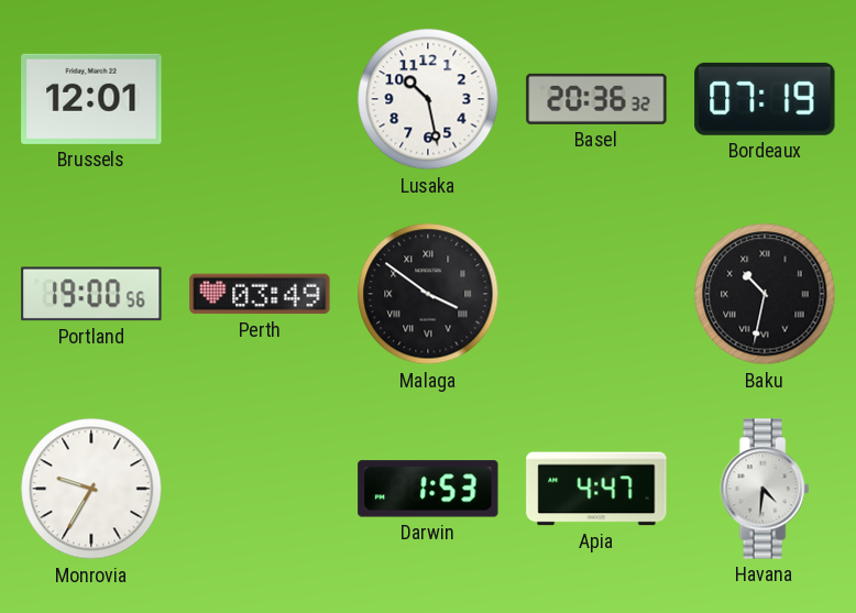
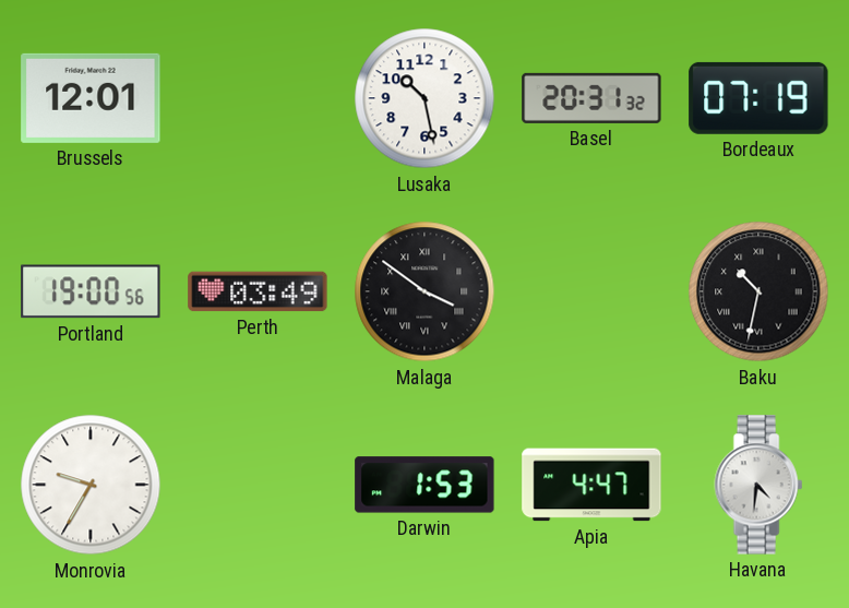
Basel: 20:36 -> 20:31 (591, 98)
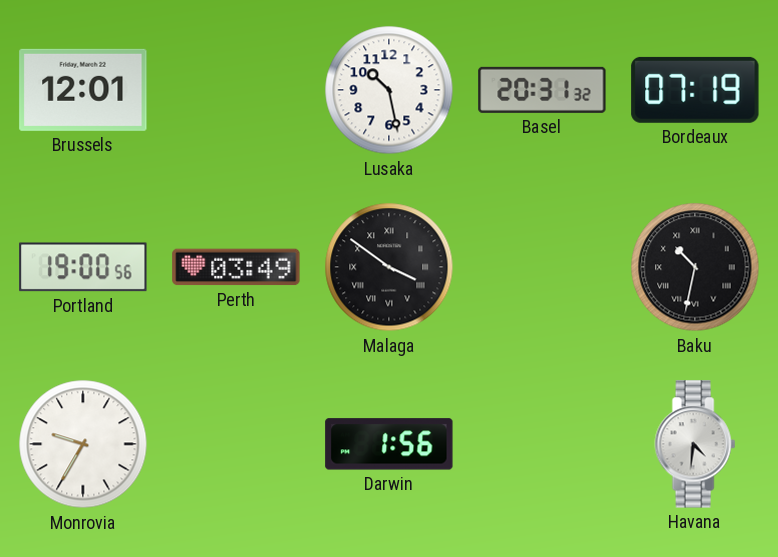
Darwin: 1:53 -> 1:56 (389, 444)
Apia: 4:47 -> none (591, 485)
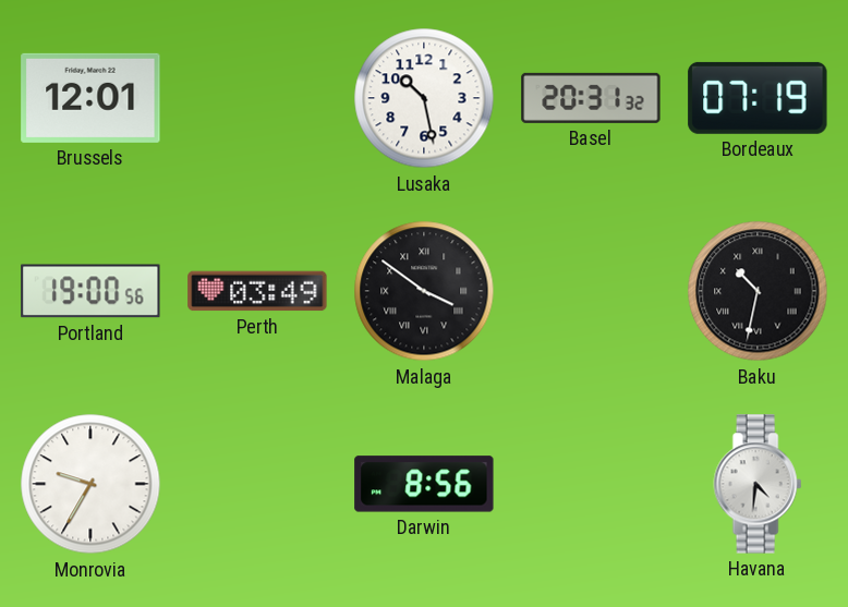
Darwin: 1:56 -> 8:56 (424, 484)
